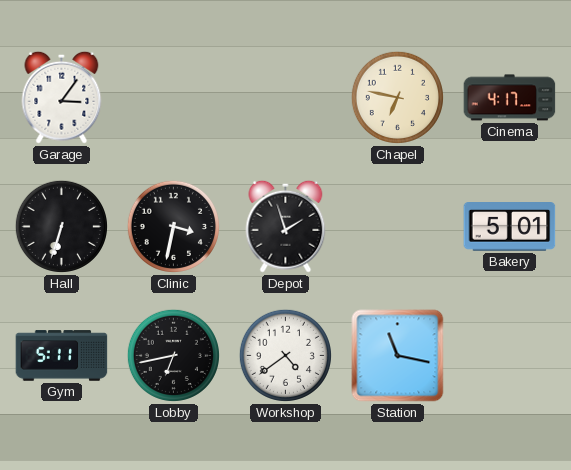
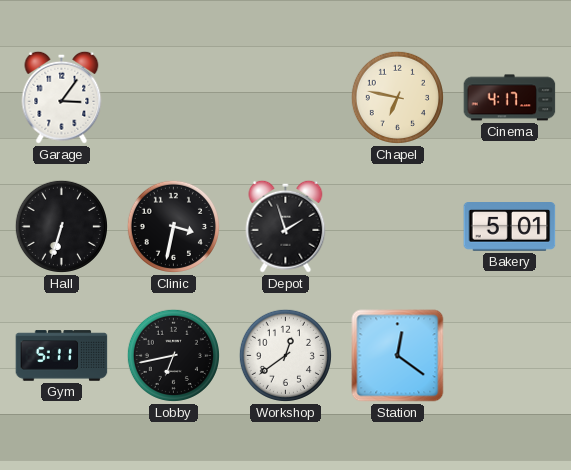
Workshop: 4:39 -> 12:39 (285, 355)
Station: 11:17 -> 12:21 (398, 356)
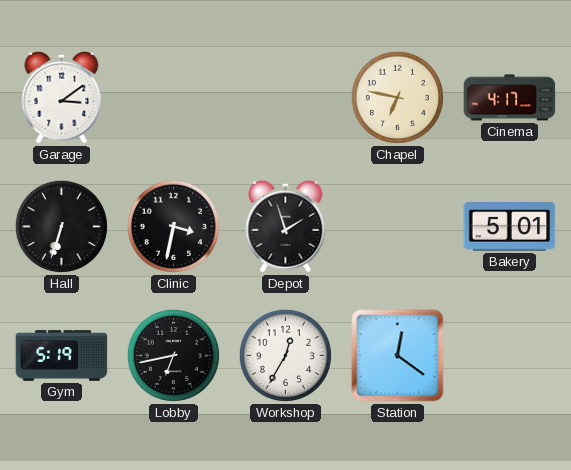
Garage: 3:06 -> 3:09 (62, 97)
Gym: 5:11 -> 5:19 (62, 356)
Workshop: 12:39 -> 12:35 (285, 355)
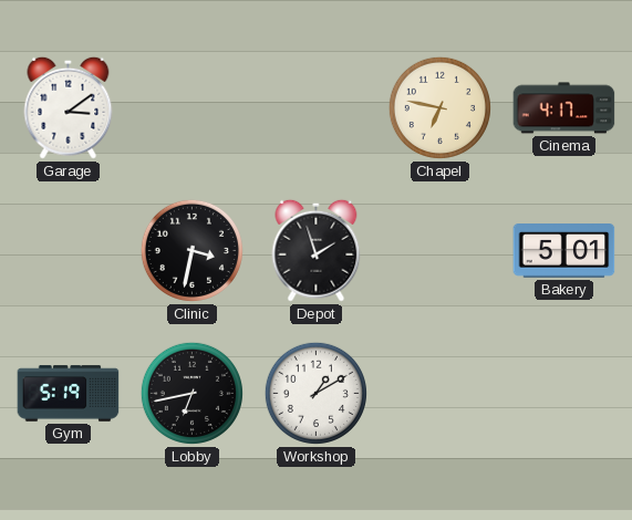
Hall: 6:33 -> none (61, 226)
Workshop: 12:35 -> 1:10 (315, 393)
Station: 12:21 -> none (398, 356)
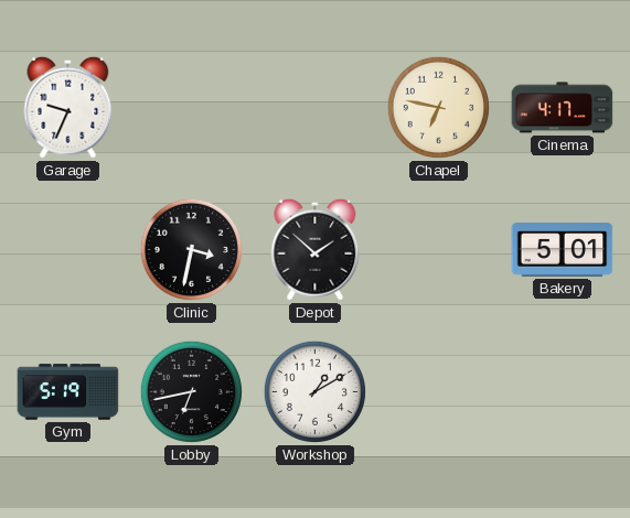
Garage: 3:09 -> 9:34 (68, 107)
Depot: 1:57 -> 1:52 (316, 249)
